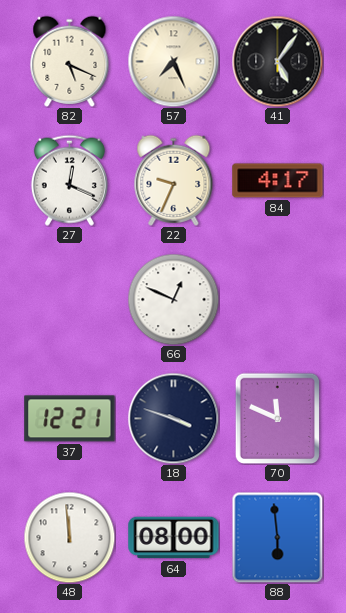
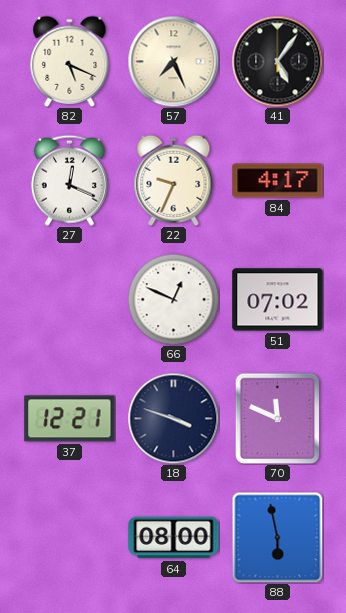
51: none -> 07:02 (278, 300)
48: 11:59 -> none (69, 537)
88: 5:59 -> 5:58 (277, 537)
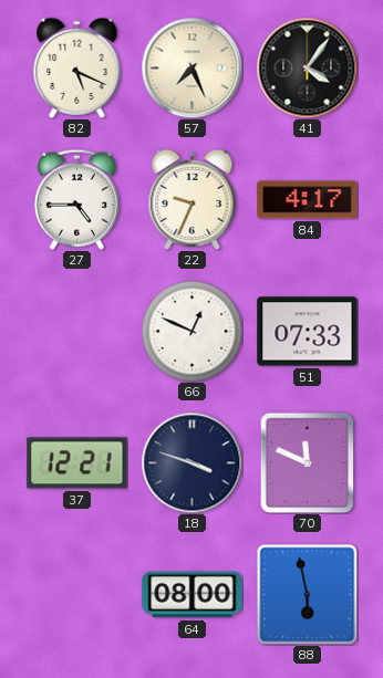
41: 5:06 -> 4:06 (307, 67)
27: 12:19 -> 4:45 (76, 199)
51: 07:02 -> 07:33 (308, 332)
